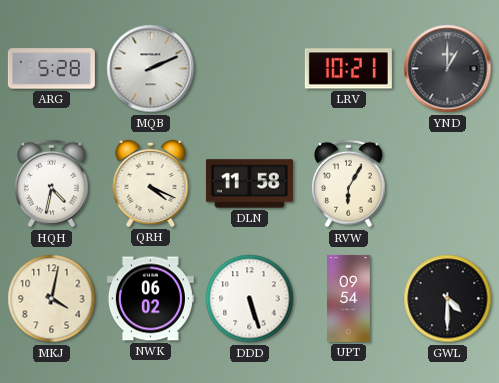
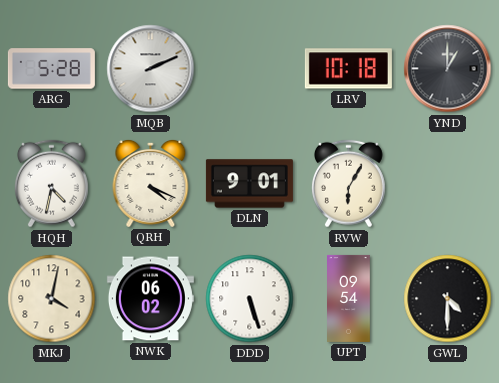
LRV: 10:21 -> 10:18 (348, 69)
DLN: 11:58 -> 9:01 (249, 184)
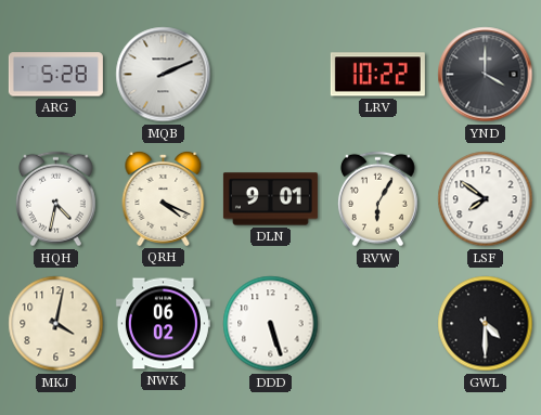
LRV: 10:18 -> 10:22 (377, 75)
YND: 1:00 -> 4:00 (486, 75)
LSF: none -> 7:51 (486, 199)
UPT: 09:54 -> none (349, 298)
